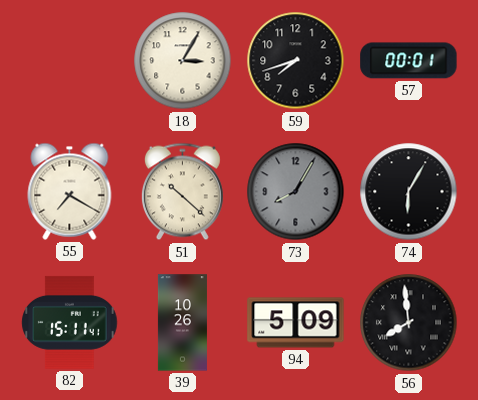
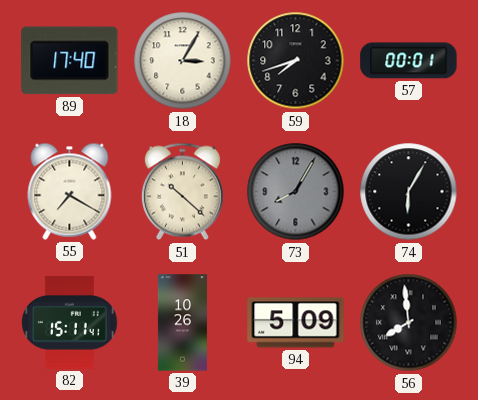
89: none -> 17:40 (70, 61)
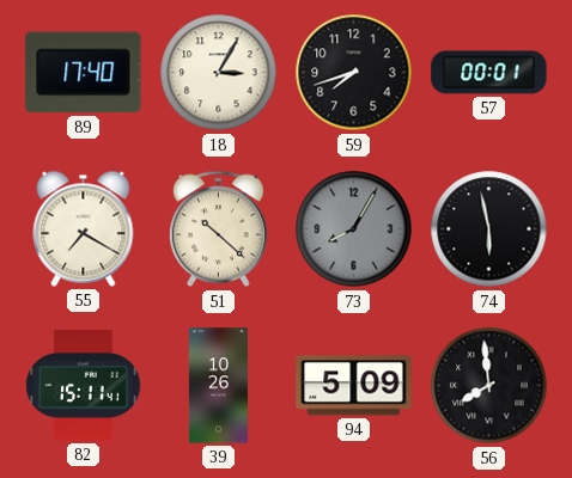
74: 6:05 -> 5:58 (489, 229)
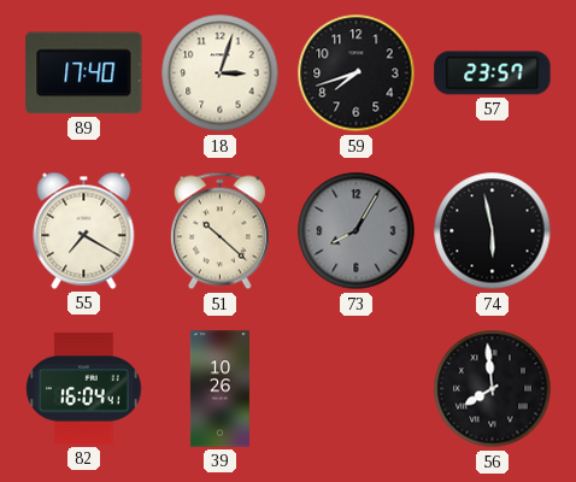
18: 3:05 -> 3:03 (221, 74)
57: 00:01 -> 23:57 (493, 74)
82: 15:11 -> 16:04 (84, 388)
94: 5:09 -> none (354, 386)
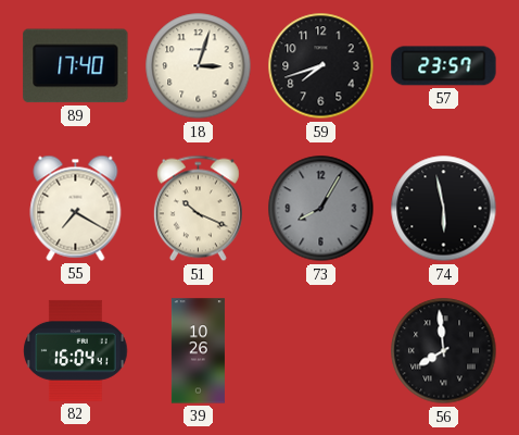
51: 10:22 -> 10:19 (198, 209)
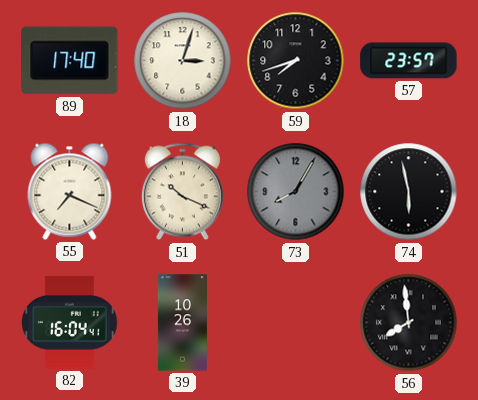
55: 7:20 -> 7:19 (70, 191)
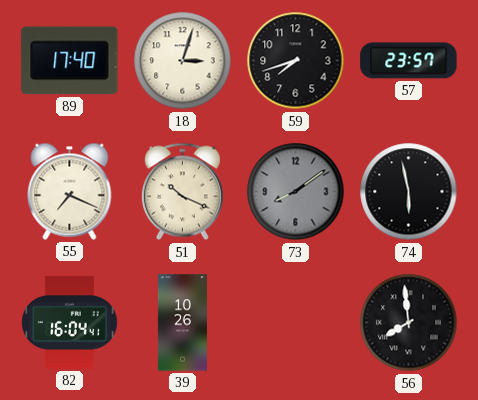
73: 8:05 -> 8:09 (296, 192)
